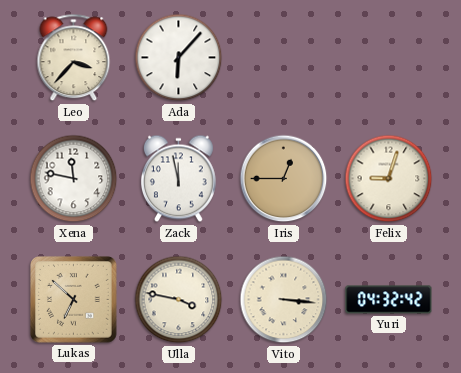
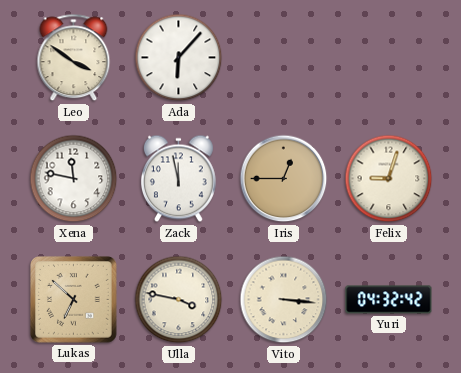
Leo: 3:37 -> 3:51 (74, 58)
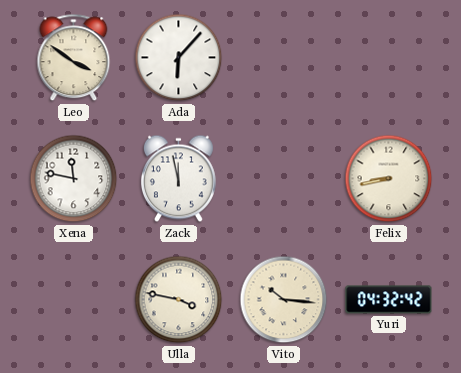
Iris: 12:45 -> none (284, 179)
Felix: 9:03 -> 8:43 (389, 179)
Lukas: 6:52 -> none (74, 300)
Vito: 3:16 -> 10:16 (284, 300)
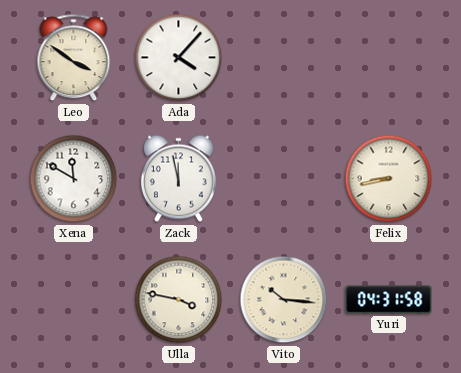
Ada: 6:07 -> 4:07 (179, 58)
Xena: 11:47 -> 11:50 (74, 179)
Yuri: 04:32 -> 04:31 (389, 300)
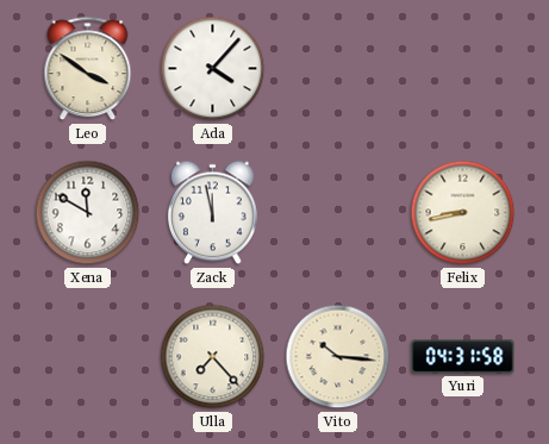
Ulla: 3:47 -> 7:23 (213, 357)
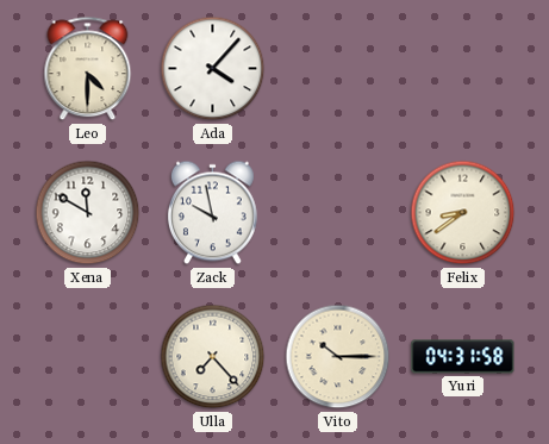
Leo: 3:51 -> 4:30 (88, 69)
Zack: 11:58 -> 9:58 (212, 213)
Felix: 8:43 -> 8:39 (463, 213)
Vito: 10:16 -> 10:15 (338, 357)
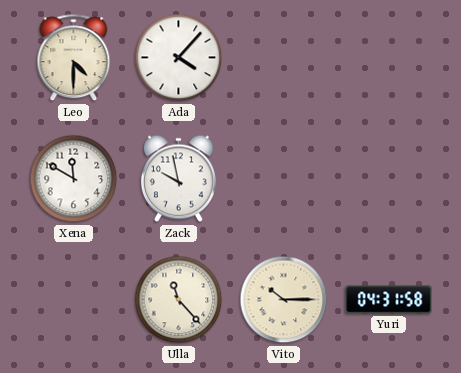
Felix: 8:39 -> none (463, 213)
Ulla: 7:23 -> 11:23 (179, 300)
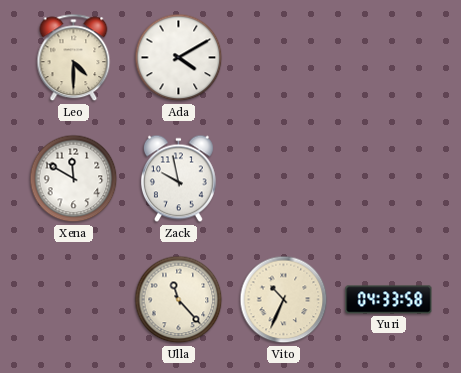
Ada: 4:07 -> 4:10 (179, 58)
Vito: 10:15 -> 10:34 (284, 300)
Yuri: 04:31 -> 04:33 (389, 300)
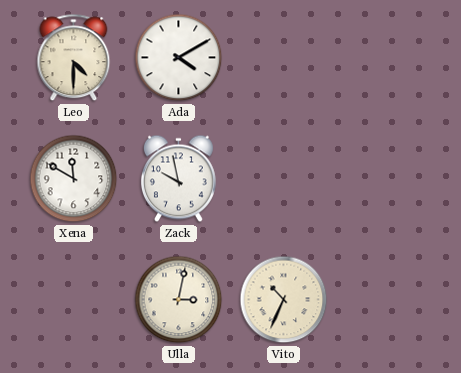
Ulla: 11:23 -> 3:02 (179, 300)
Yuri: 04:33 -> none (389, 300)
